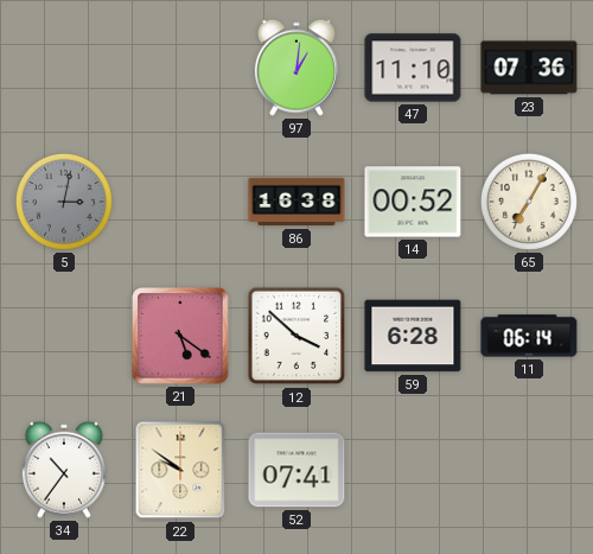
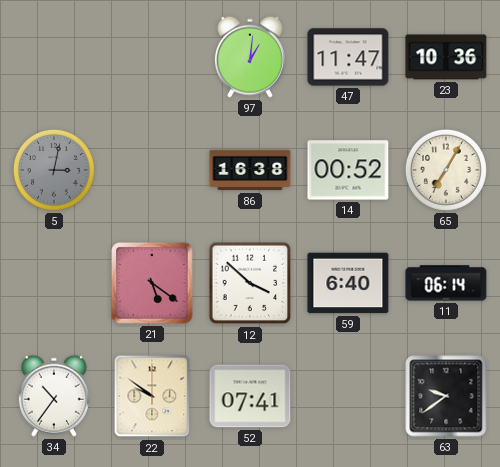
47: 11:10 -> 11:47 (348, 57)
23: 07:36 -> 10:36 (446, 57)
59: 6:28 -> 6:40 (348, 283)
63: none -> 9:39 (446, 396)
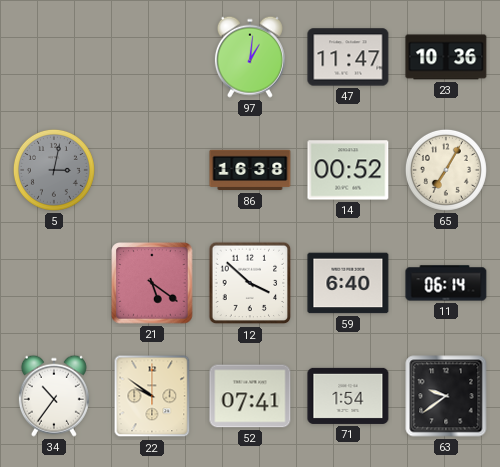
71: none -> 1:54 (348, 396)
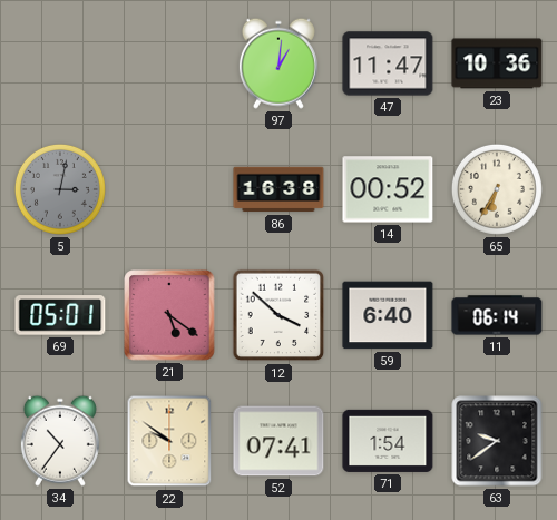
65: 7:05 -> 6:35 (497, 189)
69: none -> 05:01 (60, 315)
